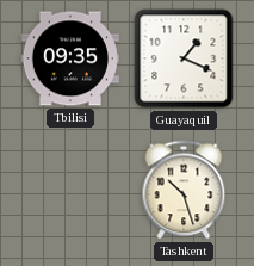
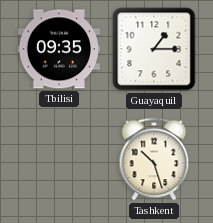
Guayaquil: 1:19 -> 1:15 (154, 49)
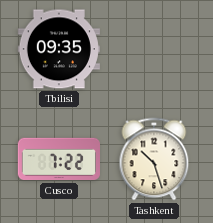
Guayaquil: 1:15 -> none (154, 49)
Cusco: none -> 7:22 (59, 159)
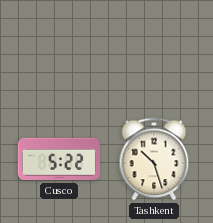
Tbilisi: 09:35 -> none (59, 49)
Cusco: 7:22 -> 5:22 (59, 159)
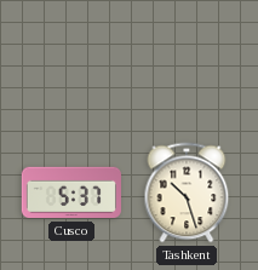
Cusco: 5:22 -> 5:37 (71, 193)
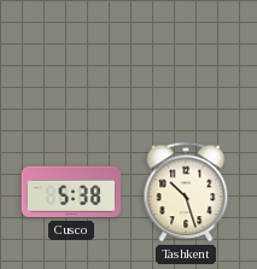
Cusco: 5:37 -> 5:38 (71, 192)
